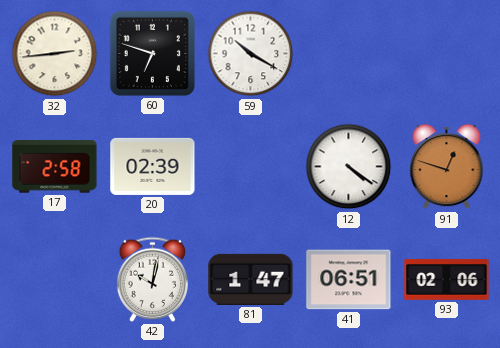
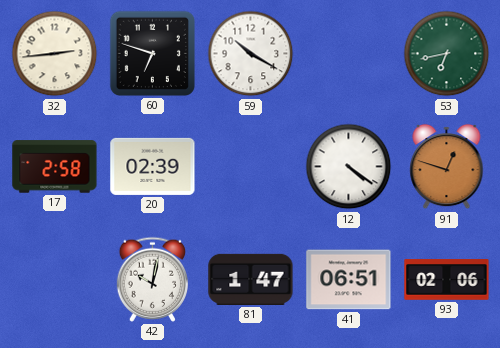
53: none -> 6:43 (447, 54)
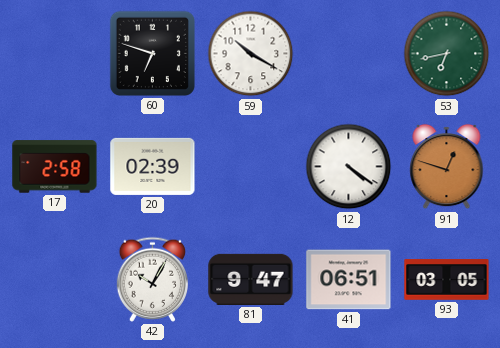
32: 2:44 -> none (55, 54)
42: 10:02 -> 10:05 (153, 279)
81: 1:47 -> 9:47 (251, 279)
93: 02:06 -> 03:05 (447, 280)
